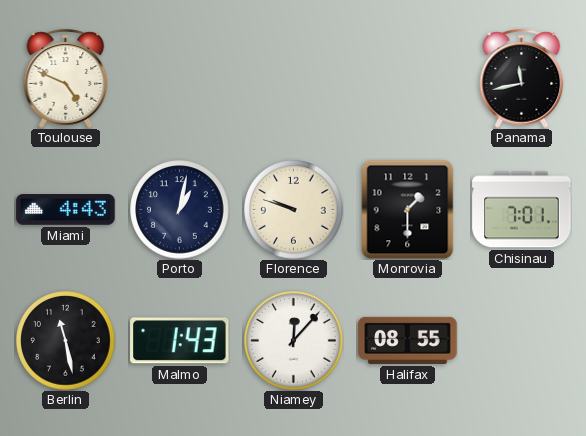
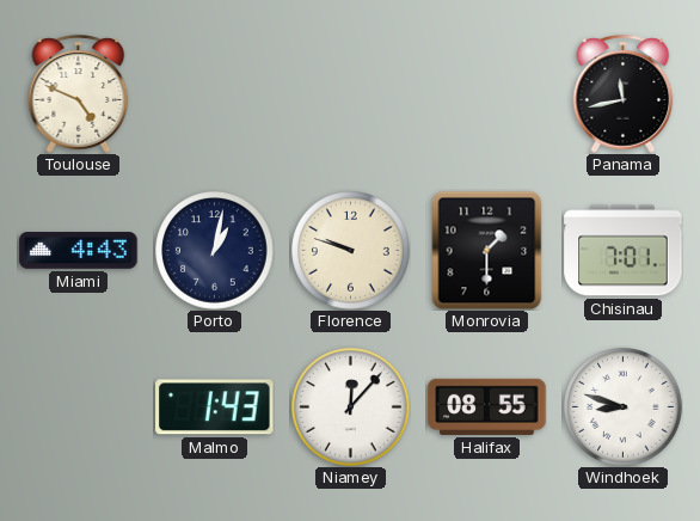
Berlin: 11:28 -> none (66, 341)
Windhoek: none -> 8:48 (624, 407)
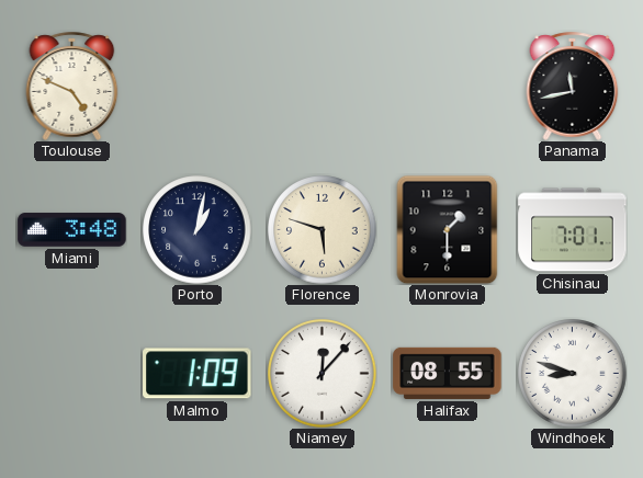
Miami: 4:43 -> 3:48 (72, 230)
Florence: 9:48 -> 5:48 (323, 230)
Malmo: 1:43 -> 1:09 (198, 374)
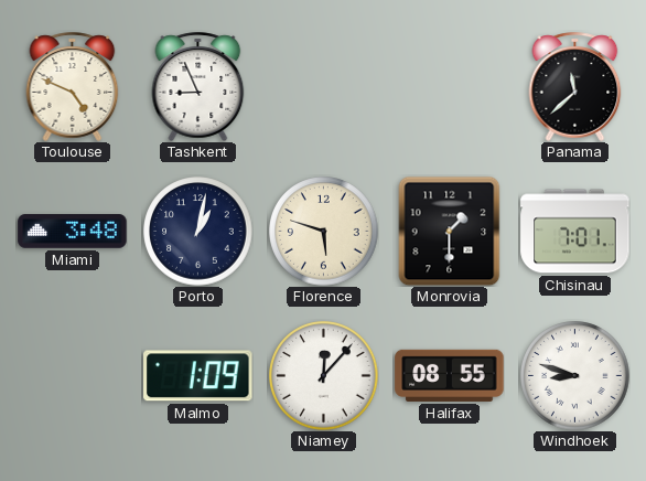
Tashkent: none -> 8:56 (198, 86)
Panama: 11:43 -> 11:38 (575, 86)
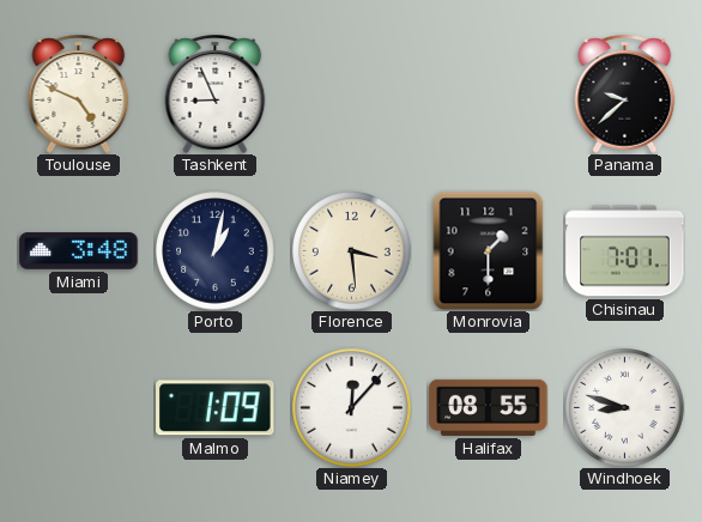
Panama: 11:38 -> 9:38 (625, 93)
Florence: 5:48 -> 3:29 (352, 251)
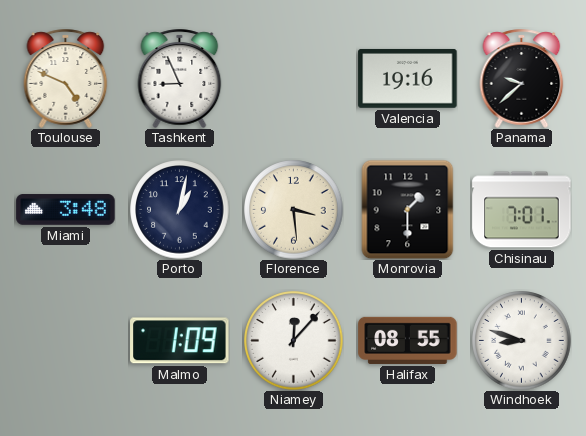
Valencia: none -> 19:16 (408, 78)
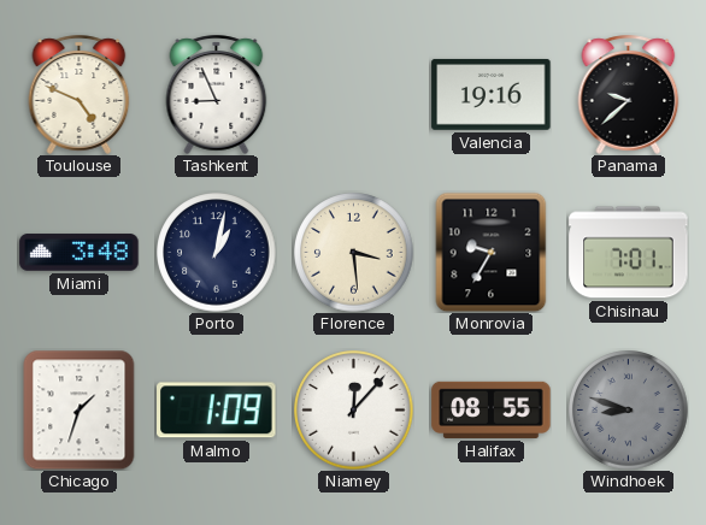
Monrovia: 1:30 -> 9:35 (492, 252)
Chicago: none -> 1:33 (80, 409)
Windhoek dial: white -> grey (629, 411)
